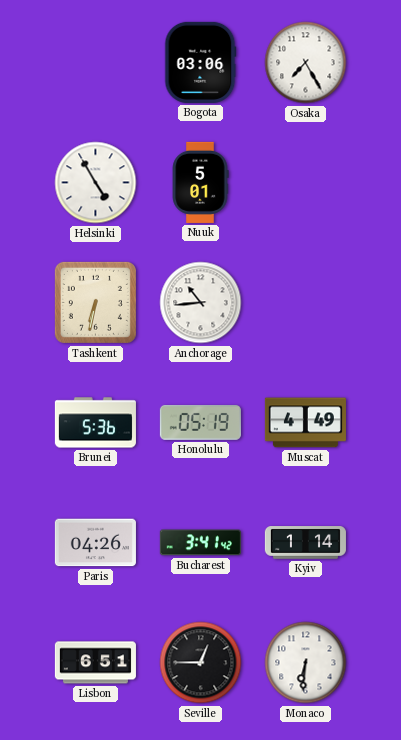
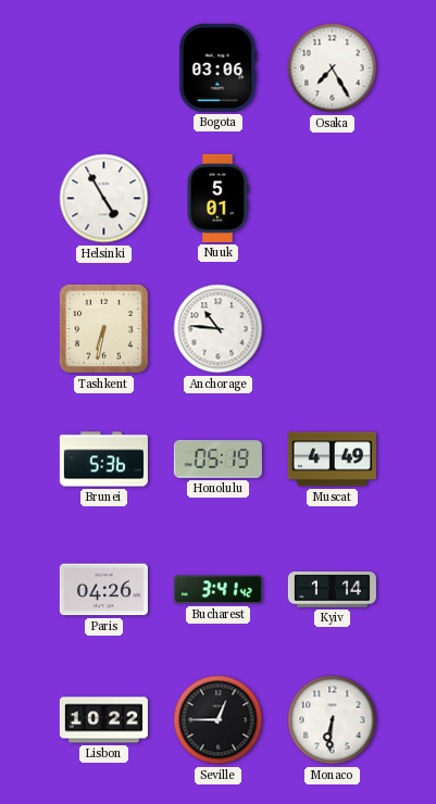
Anchorage: 10:44 -> 10:46 (219, 329)
Lisbon: 6:51 -> 10:22 (103, 720)
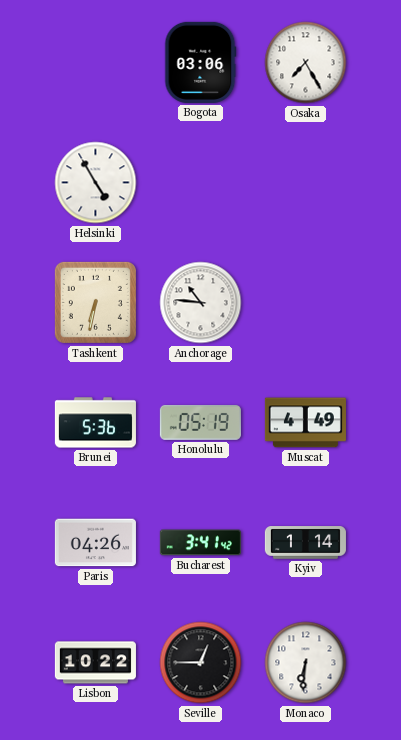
Nuuk: 5:01 -> none (217, 198)
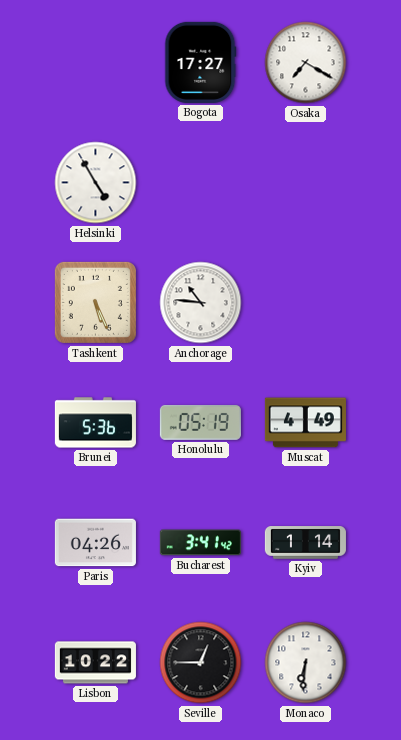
Bogota: 03:06 -> 17:27 (201, 62)
Osaka: 7:25 -> 7:20 (306, 63)
Tashkent: 6:32 -> 5:26 (95, 302)
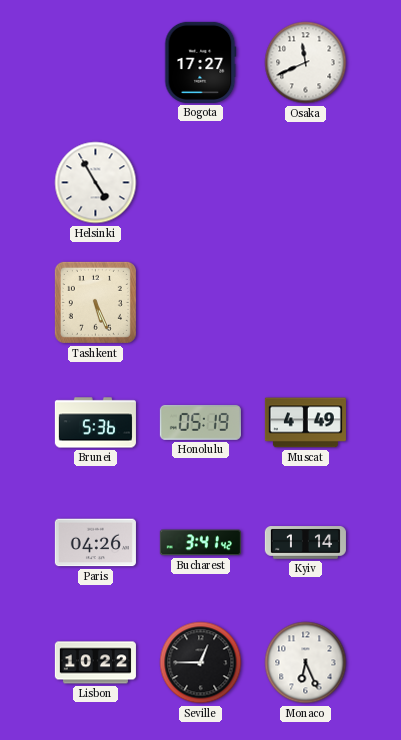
Osaka: 7:20 -> 11:41 (306, 63)
Anchorage: 10:46 -> none (201, 303)
Monaco: 6:31 -> 6:26 (306, 663)
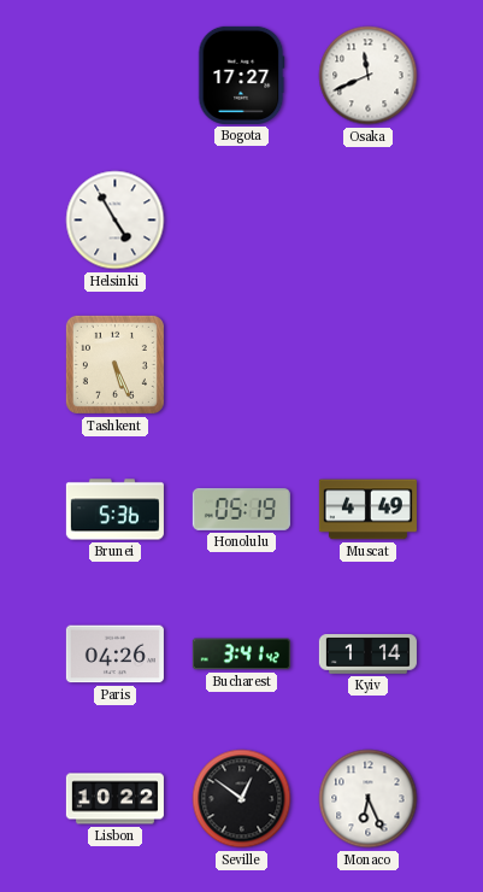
Seville: 12:45 -> 12:51 (242, 799)
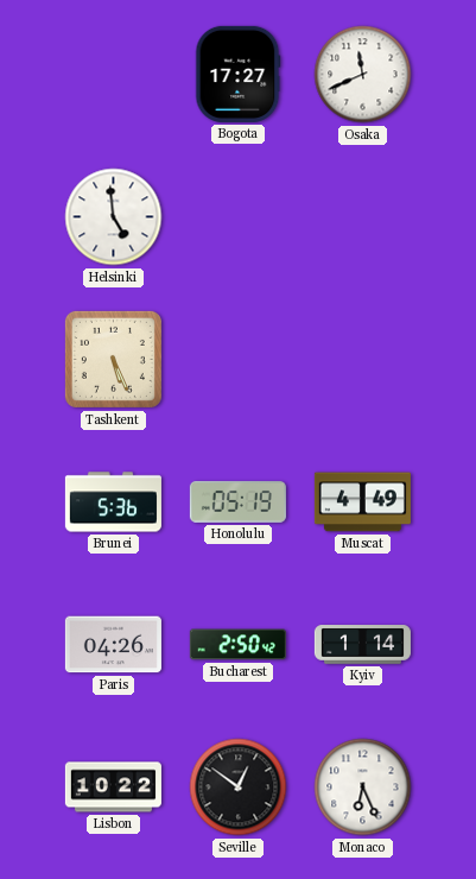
Helsinki: 4:55 -> 4:59 (114, 217)
Bucharest: 3:41 -> 2:50 (237, 645)
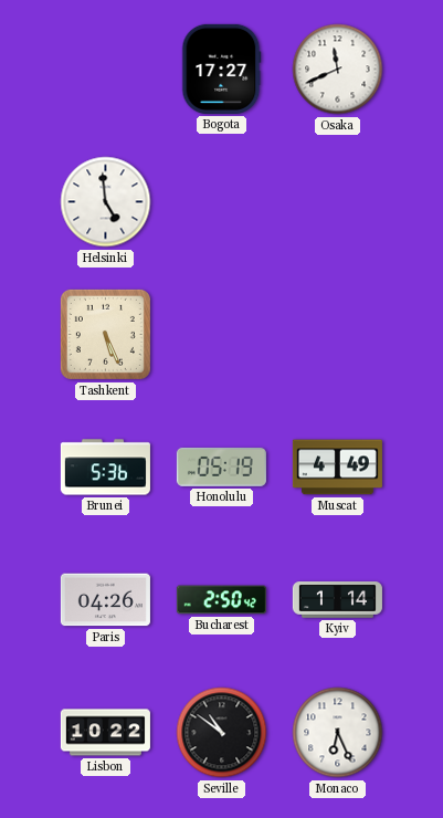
Seville: 12:51 -> 10:51 (222, 733)
